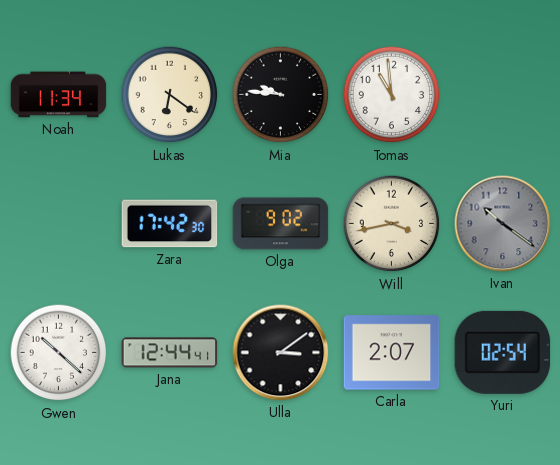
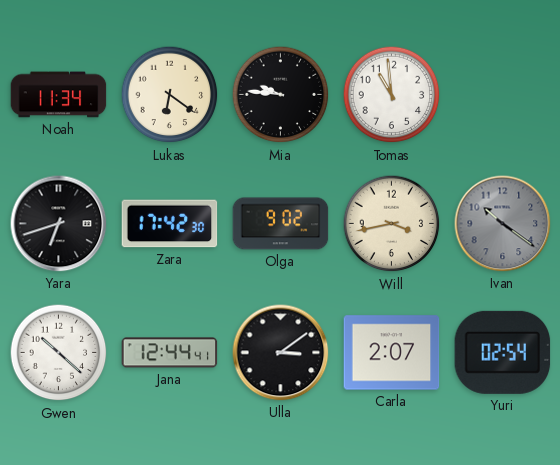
Yara: none -> 6:42 (59, 224)
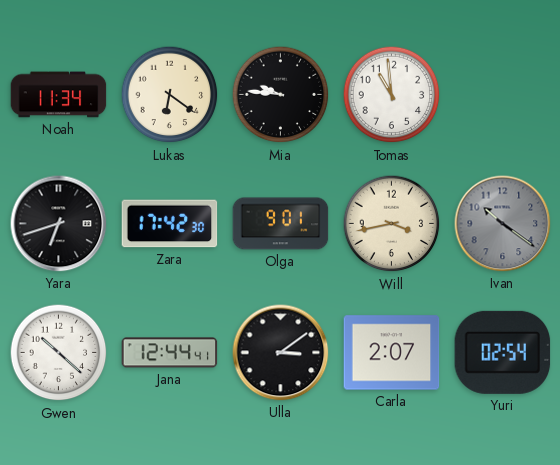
Olga: 9:02 -> 9:01 (281, 224)
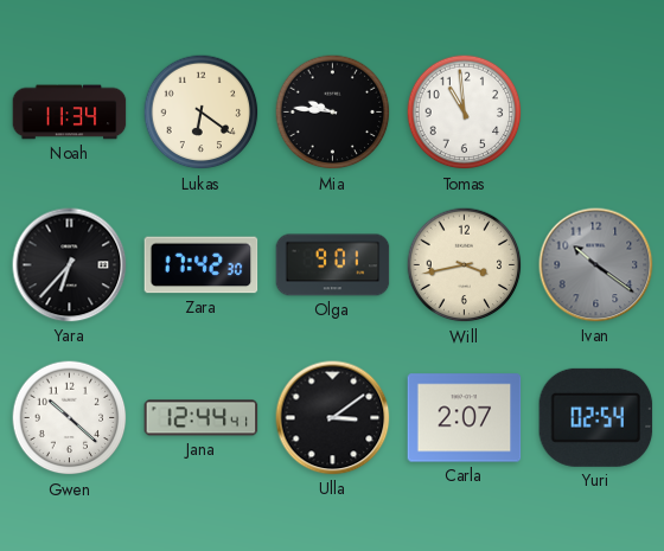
Yara: 6:42 -> 6:37 (70, 265)
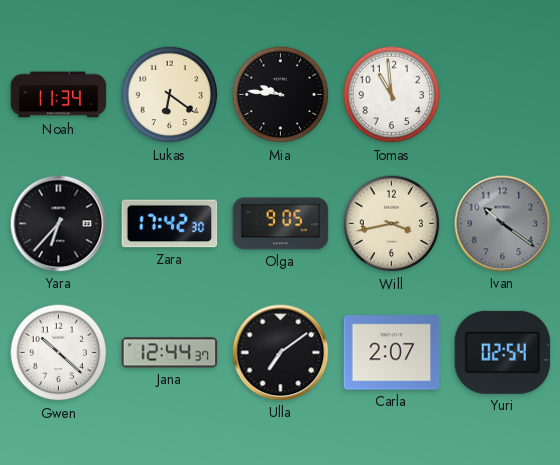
Olga: 9:01 -> 9:05 (281, 224)
Jana: 12:44:41 -> 12:44:37 (170, 353)
Ulla: 3:09 -> 7:09 (281, 353)
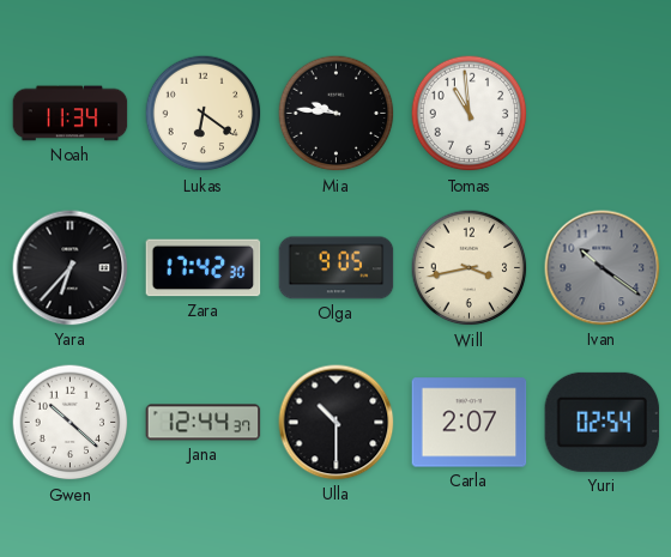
Ulla: 7:09 -> 10:30 (337, 423)
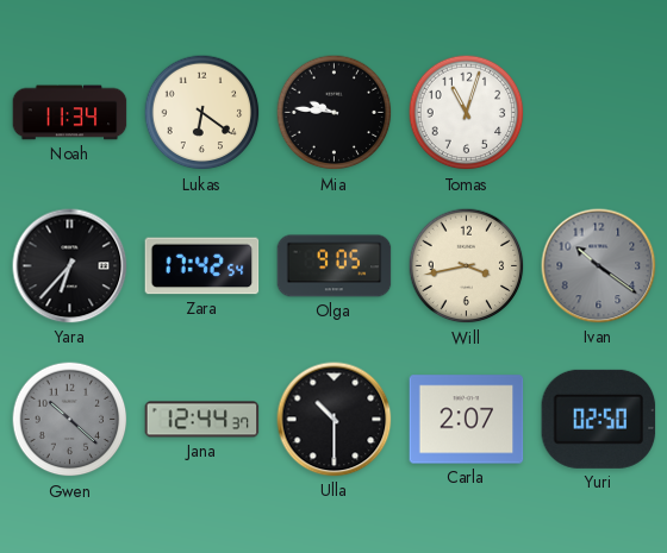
Tomas: 10:59 -> 11:03 (467, 113)
Zara: 17:42:30 -> 17:42:54 (202, 266)
Gwen dial: white -> grey (70, 420)
Yuri: 02:54 -> 02:50 (599, 419)
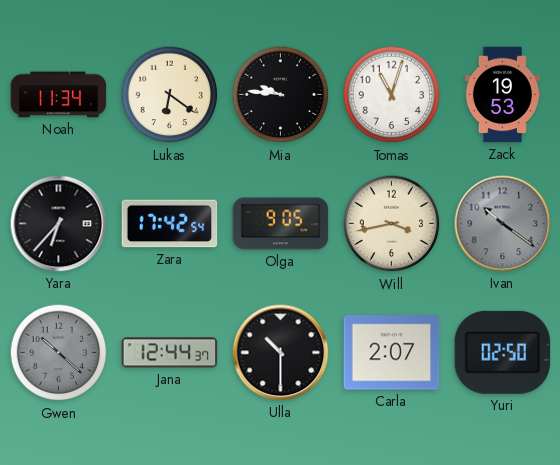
Zack: none -> 19:53 (502, 95)
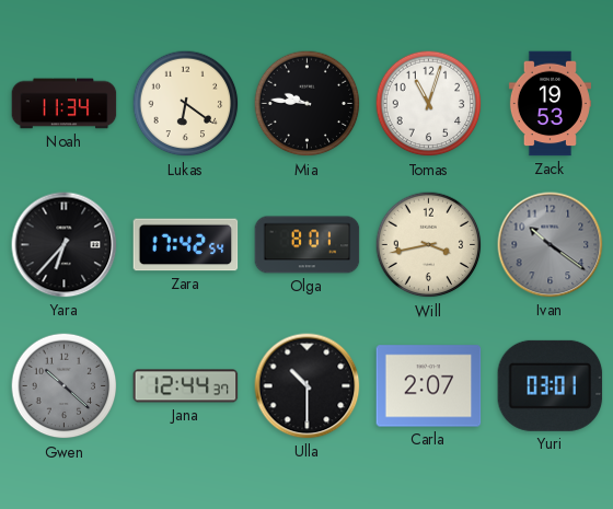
Olga: 9:05 -> 8:01 (308, 245)
Yuri: 02:50 -> 03:01 (551, 385)
